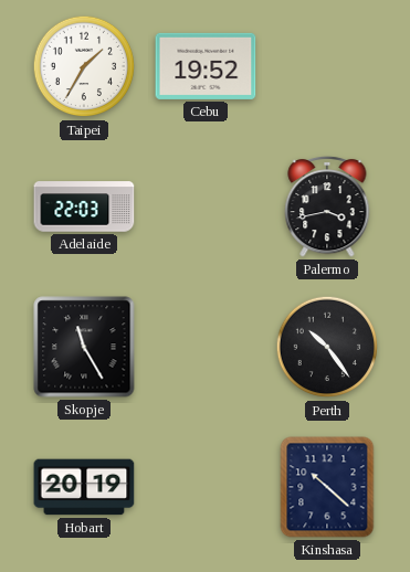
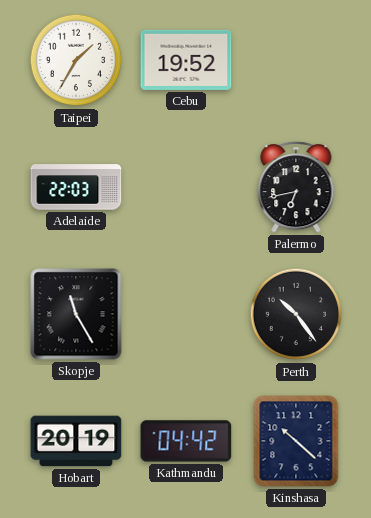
Palermo: 3:43 -> 6:43 (296, 187)
Kathmandu: none -> 04:42 (186, 441)
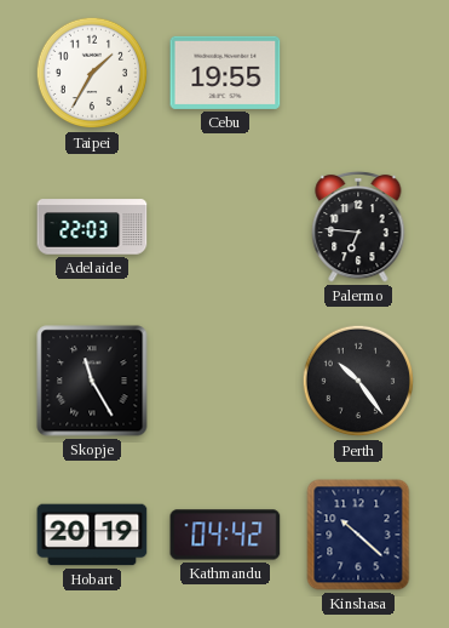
Cebu: 19:52 -> 19:55 (225, 73)
Palermo: 6:43 -> 6:46 (358, 227)
